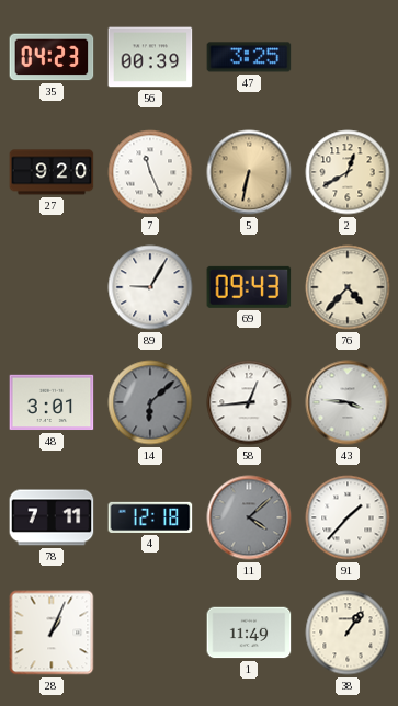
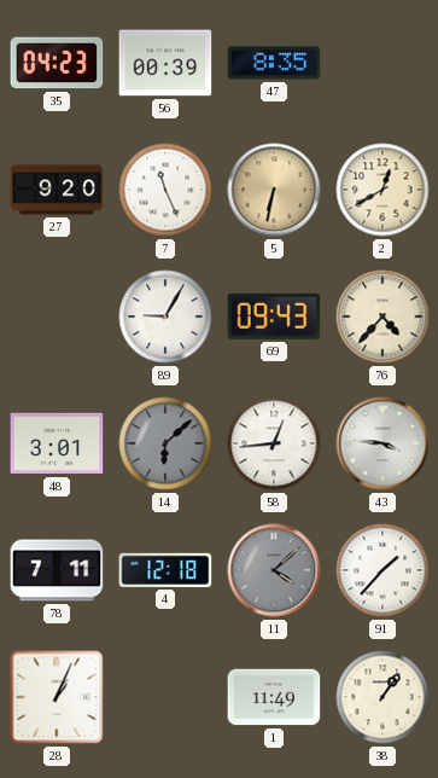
47: 3:25 -> 8:35 (274, 63)
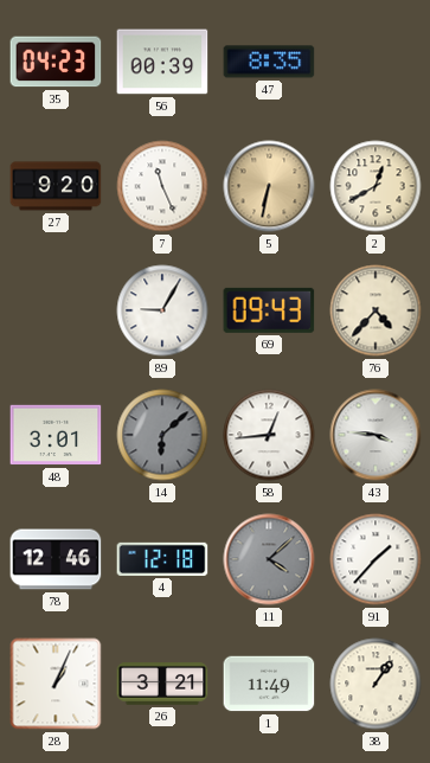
78: 7:11 -> 12:46 (56, 559)
26: none -> 3:21 (162, 684)
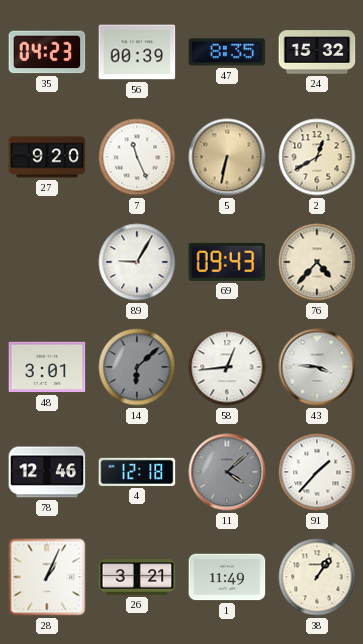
24: none -> 15:32 (317, 52)
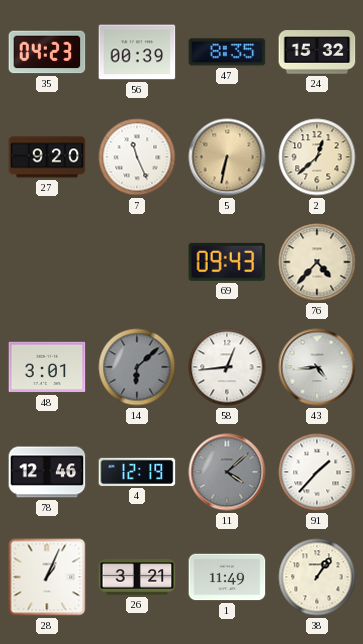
2: 12:40 -> 12:38 (317, 157)
89: 9:05 -> none (137, 262)
43: 3:46 -> 4:44 (317, 367)
4: 12:18 -> 12:19 (137, 472)
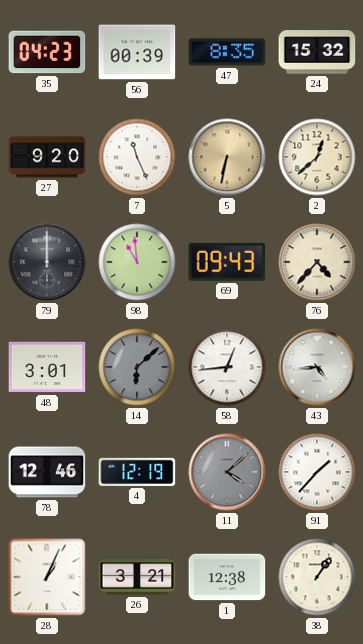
79: none -> 12:00 (47, 262)
98: none -> 10:59 (137, 262)
1: 11:49 -> 12:38 (227, 577)
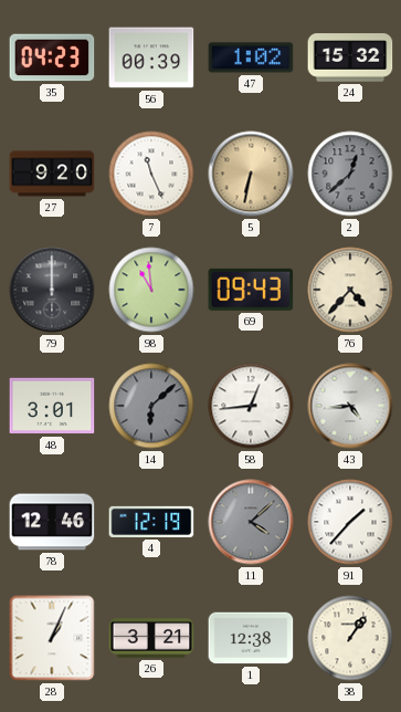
47: 8:35 -> 1:02 (251, 57)
2 dial: cream -> grey (350, 174)
